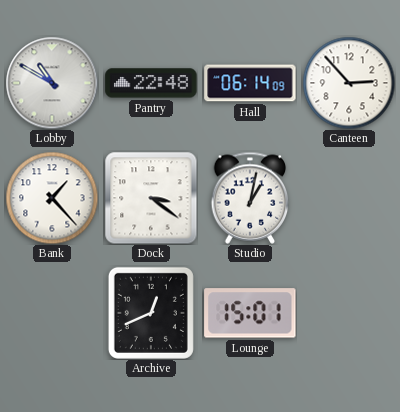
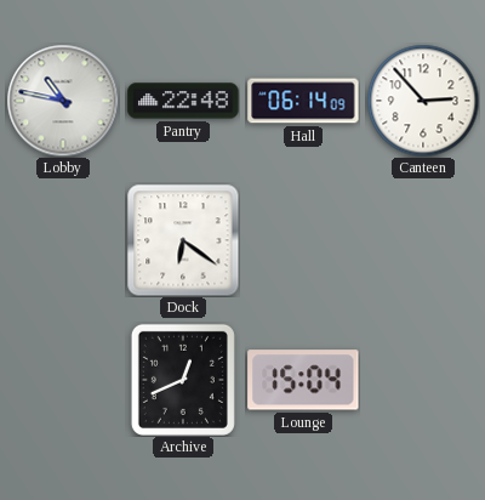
Lobby: 10:50 -> 10:47 (63, 101)
Bank: 1:23 -> none (52, 198)
Dock: 3:21 -> 6:21 (183, 240)
Studio: 1:02 -> none (250, 198)
Lounge: 15:01 -> 15:04 (303, 380)
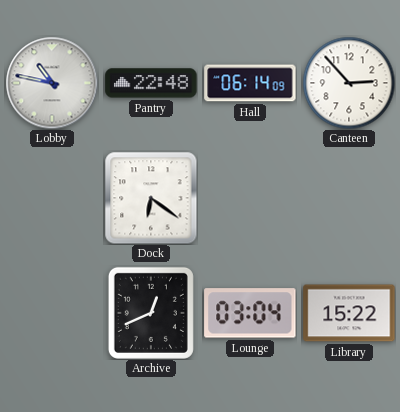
Lounge: 15:04 -> 03:04 (250, 313)
Library: none -> 15:22 (349, 313)
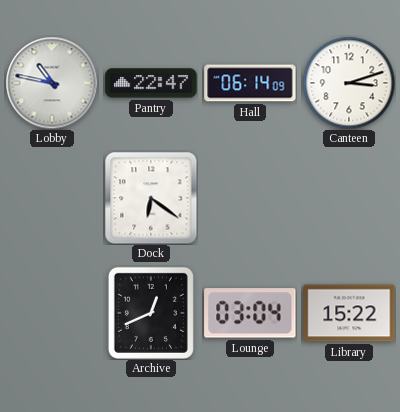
Pantry: 22:48 -> 22:47 (151, 83)
Canteen: 2:53 -> 3:12 (349, 83)
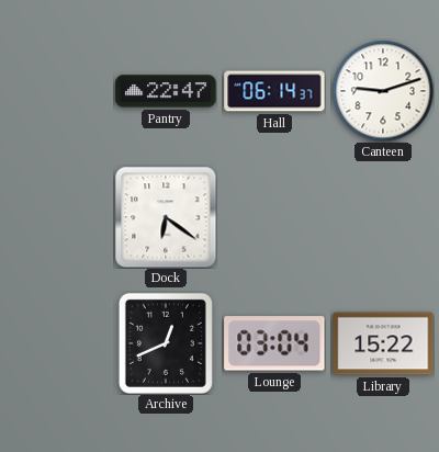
Lobby: 10:47 -> none (52, 83)
Hall: 06:14:09 -> 06:14:37 (274, 91)
Canteen: 3:12 -> 9:12 (383, 91)
